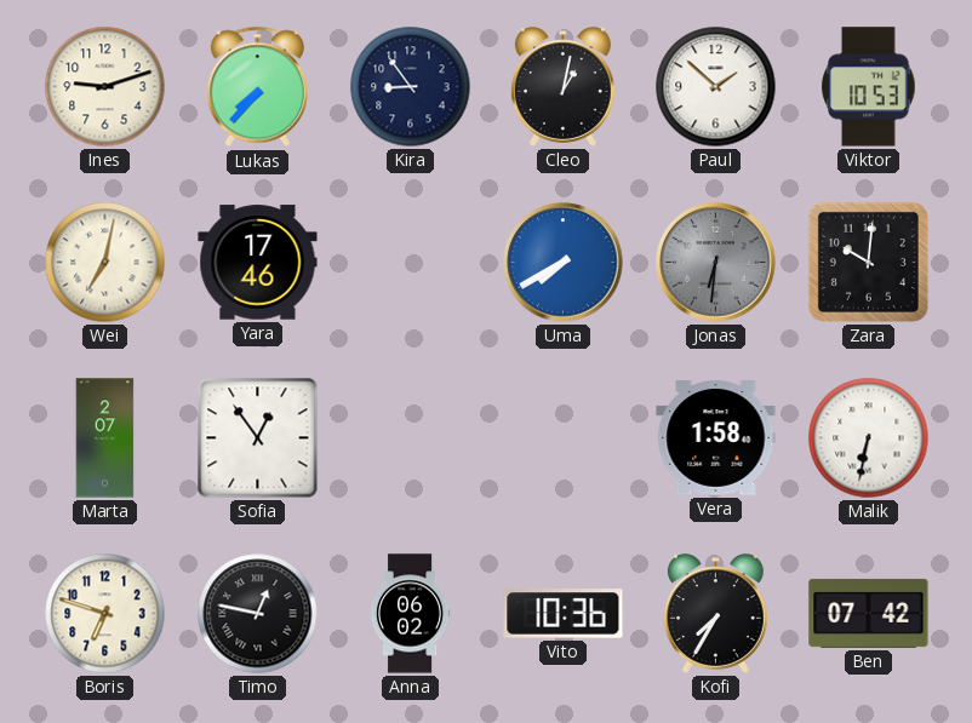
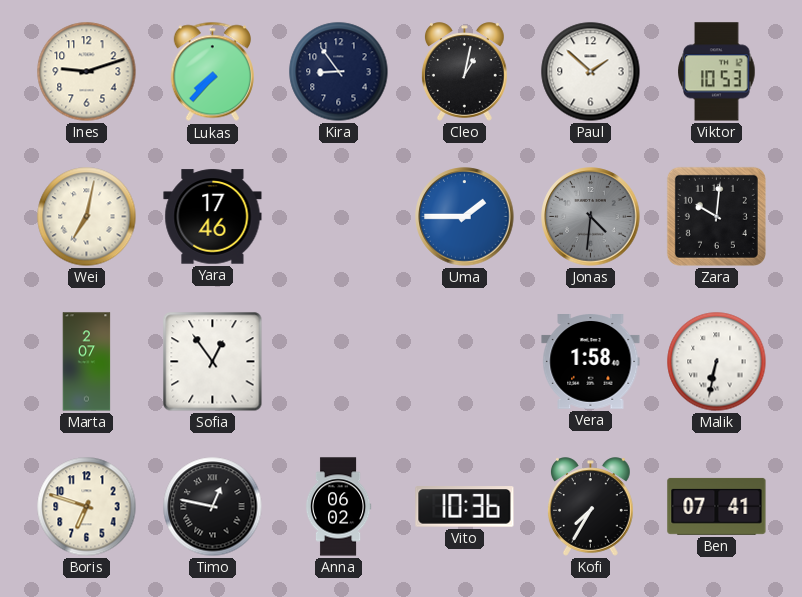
Uma: 7:40 -> 1:45 (465, 217)
Jonas: 6:31 -> 4:31 (591, 217)
Ben: 07:42 -> 07:41 (717, 506)
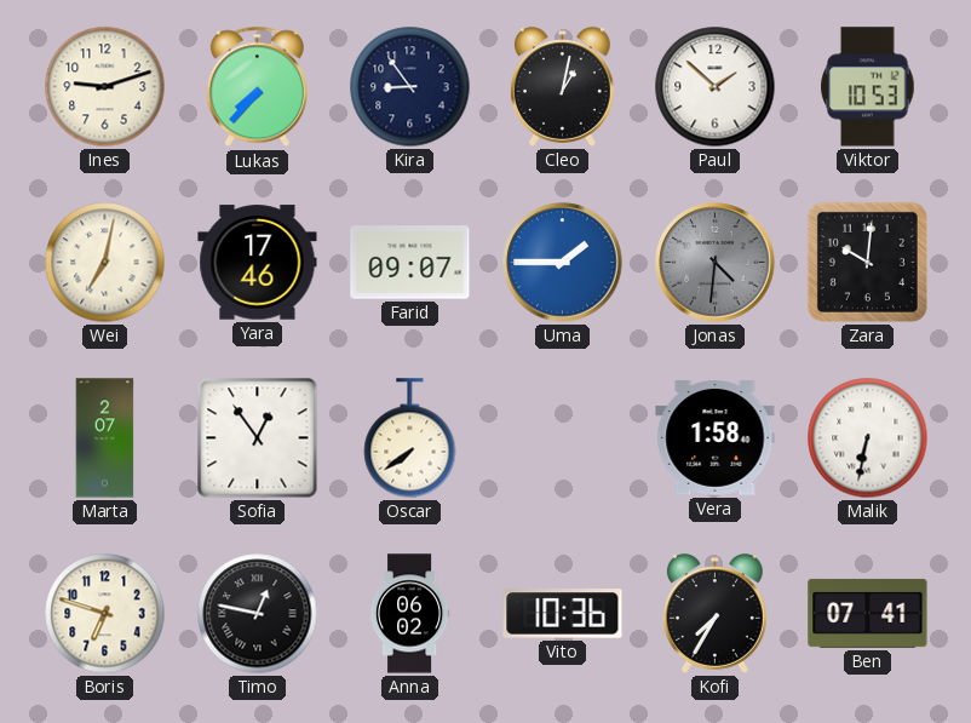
Farid: none -> 09:07 (410, 263)
Oscar: none -> 7:39 (410, 438)
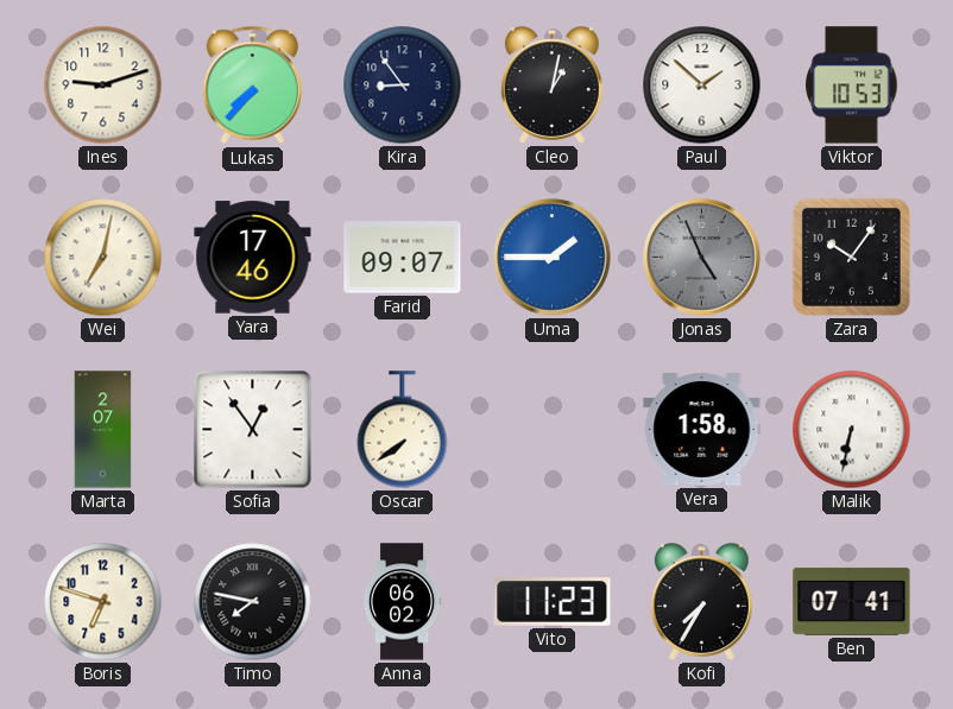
Jonas: 4:31 -> 4:56 (702, 258)
Zara: 10:01 -> 10:06 (851, 257)
Timo: 12:47 -> 7:47 (253, 602)
Vito: 10:36 -> 11:23 (553, 602)
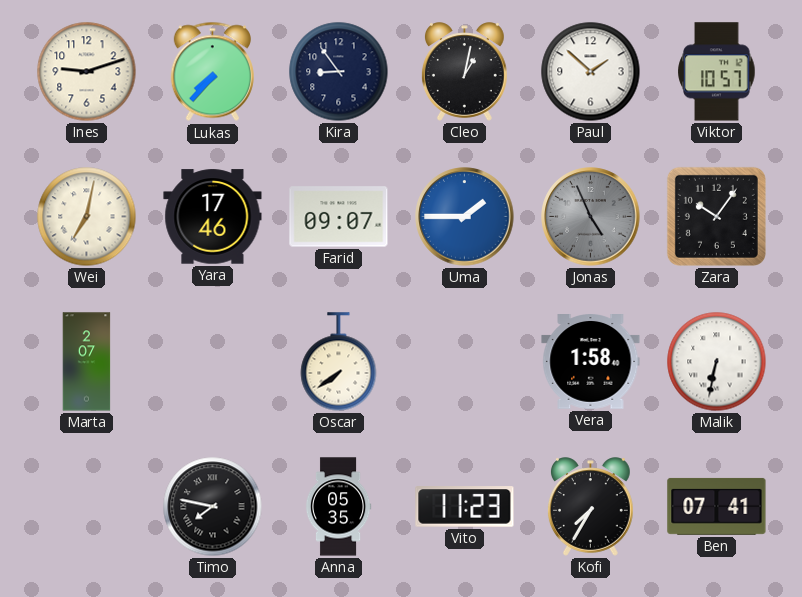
Viktor: 10:53 -> 10:57 (717, 72)
Sofia: 12:54 -> none (253, 430)
Boris: 6:48 -> none (103, 602)
Anna: 06:02 -> 05:35 (338, 507)
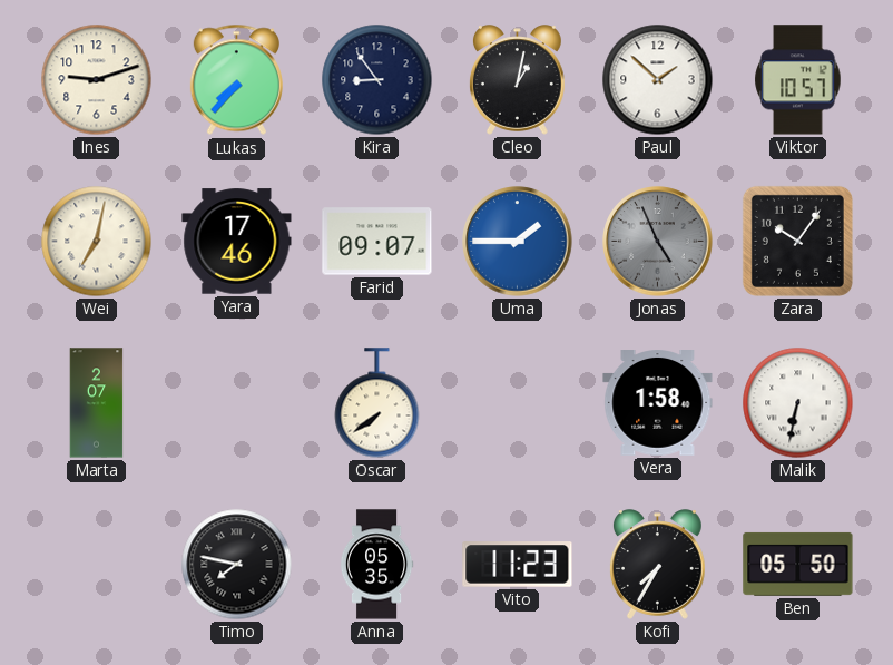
Ben: 07:41 -> 05:50 (798, 564)
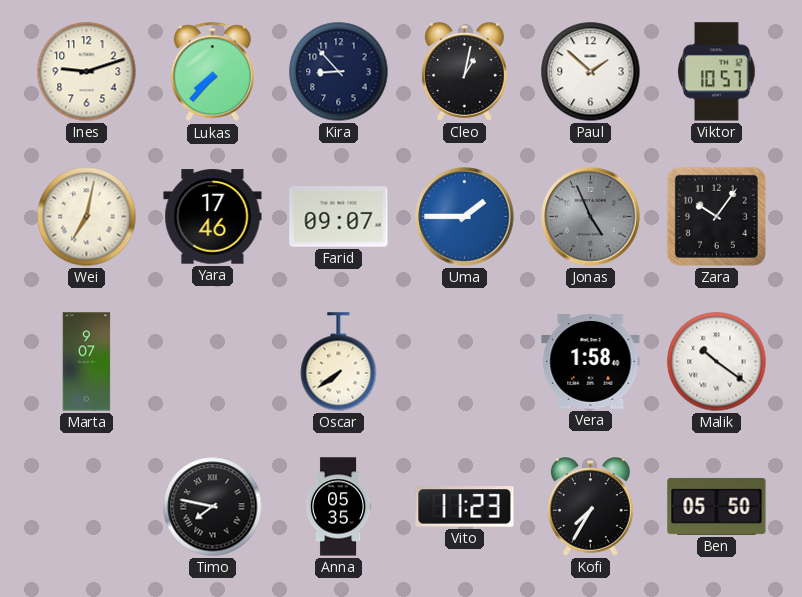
Kira: 8:54 -> 8:53 (339, 72)
Marta: 2:07 -> 9:07 (87, 362)
Malik: 6:32 -> 10:21 (717, 362)
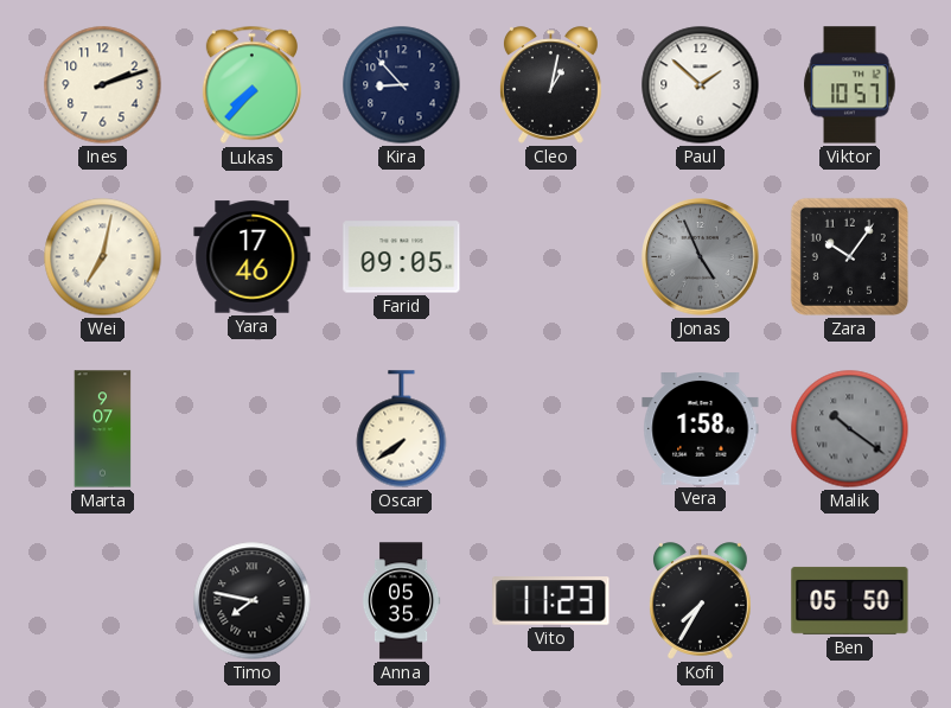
Ines: 9:12 -> 2:12 (103, 85)
Farid: 09:07 -> 09:05 (402, 257)
Uma: 1:45 -> none (465, 217)
Malik dial: white -> grey (850, 429)
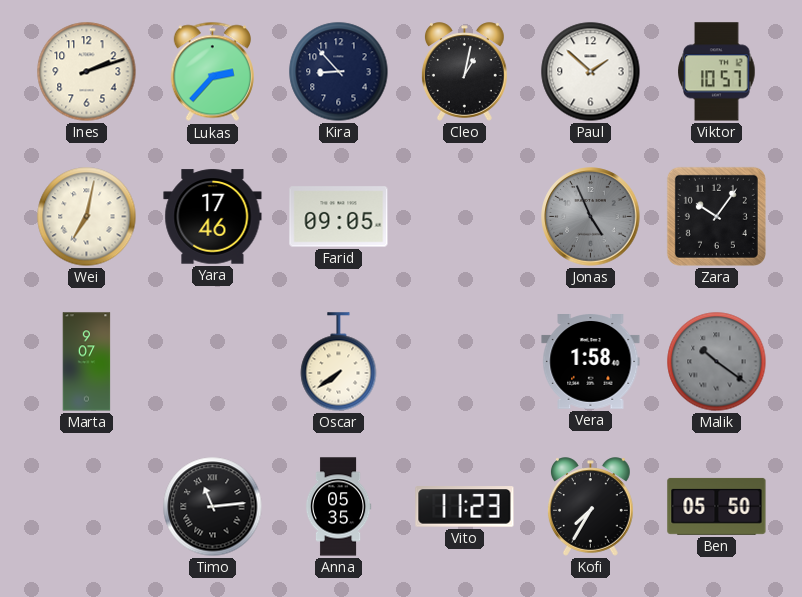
Lukas: 7:37 -> 2:37 (212, 72)
Timo: 7:47 -> 11:14 (213, 507)
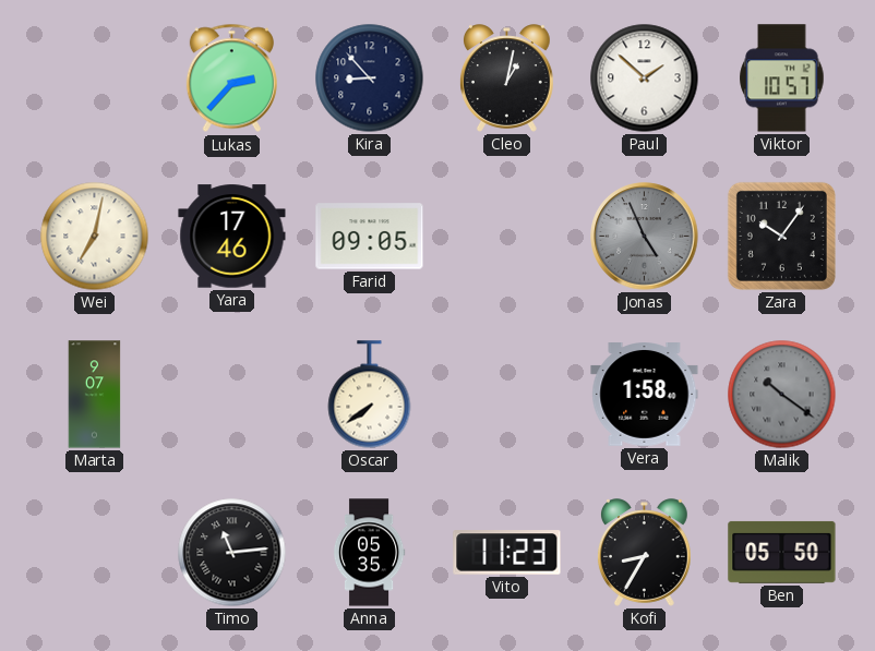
Ines: 2:12 -> none (87, 72)
Kofi: 7:35 -> 8:35 (644, 553)
